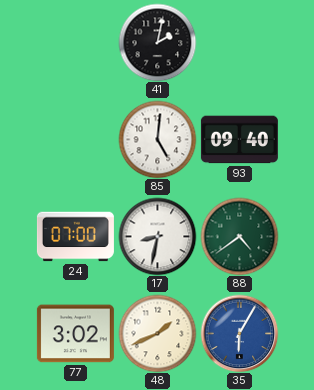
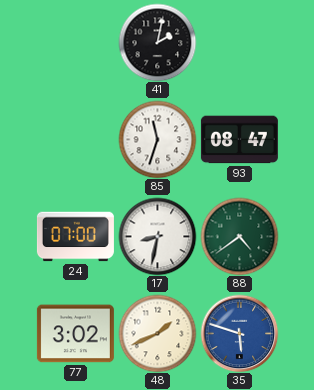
85: 5:01 -> 11:33 (157, 139)
93: 09:40 -> 08:47 (239, 140)
35: 6:05 -> 5:48 (239, 333)
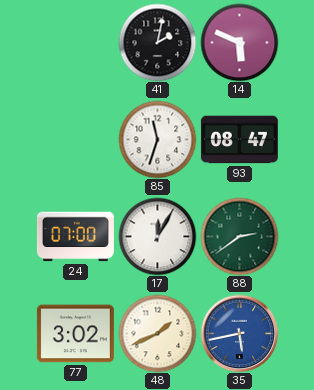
14: none -> 5:49 (239, 42)
17: 8:32 -> 12:05 (157, 236)
88: 4:39 -> 2:39 (239, 236)
35: 5:48 -> 5:43 (239, 333)
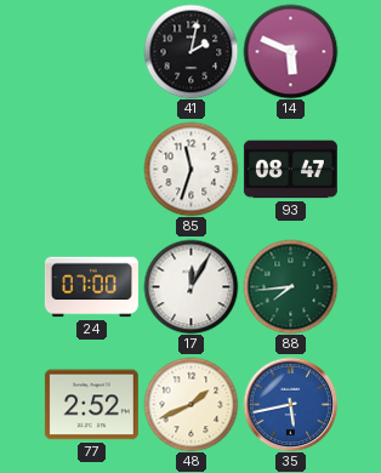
88: 2:39 -> 7:44 (290, 286)
77: 3:02 -> 2:52 (91, 405)
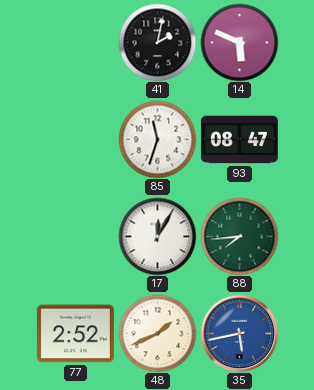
24: 07:00 -> none (91, 287)
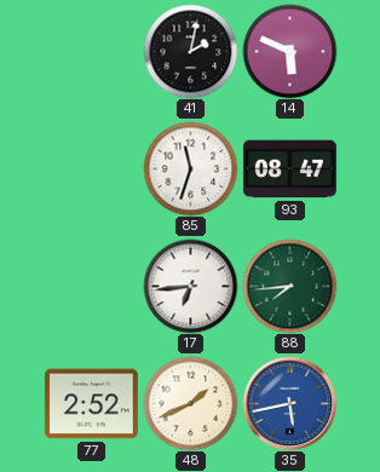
17: 12:05 -> 6:44 (190, 286)
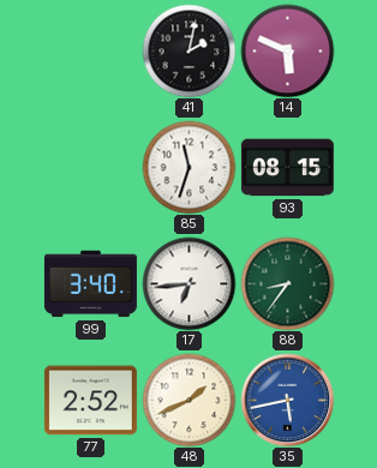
93: 08:47 -> 08:15 (287, 168)
99: none -> 3:40 (90, 284)
88: 7:44 -> 8:36 (287, 283)
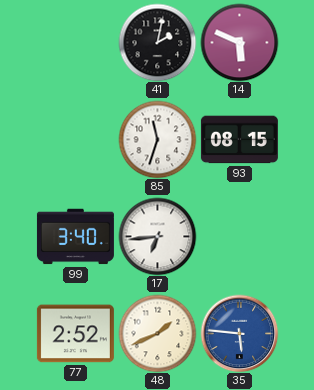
88: 8:36 -> none (287, 283)
35: 5:43 -> 5:46 (239, 333)
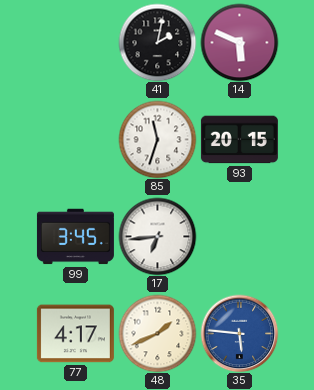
93: 08:15 -> 20:15 (239, 140)
99: 3:40 -> 3:45 (75, 237)
77: 2:52 -> 4:17 (75, 334)
